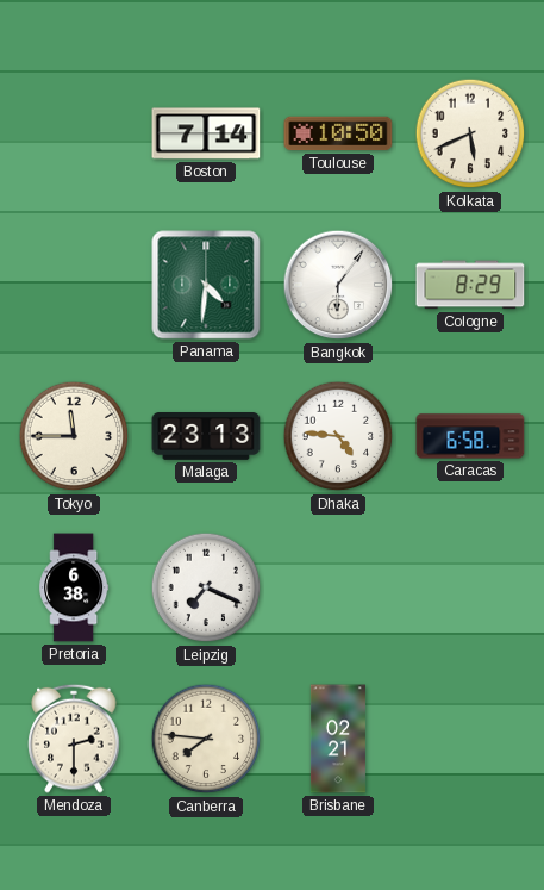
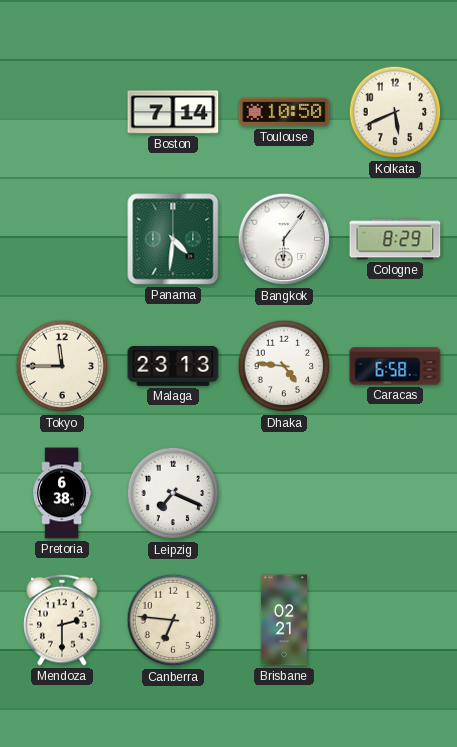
Canberra: 7:46 -> 6:46 (173, 620)
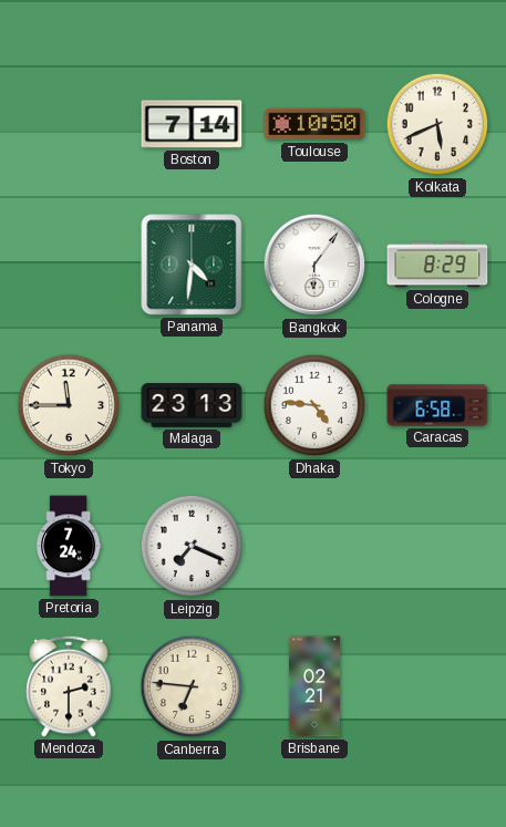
Pretoria: 6:38 -> 7:24 (69, 546)
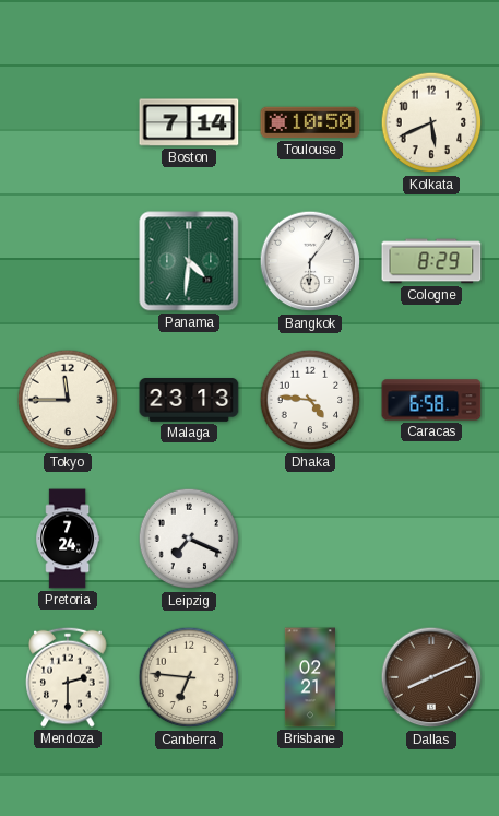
Dallas: none -> 8:11 (431, 677)
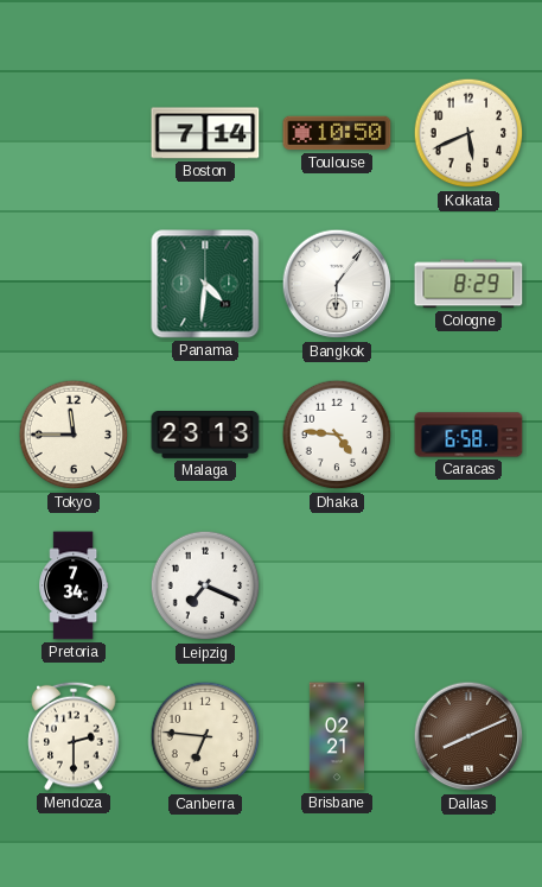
Pretoria: 7:24 -> 7:34 (74, 585)
